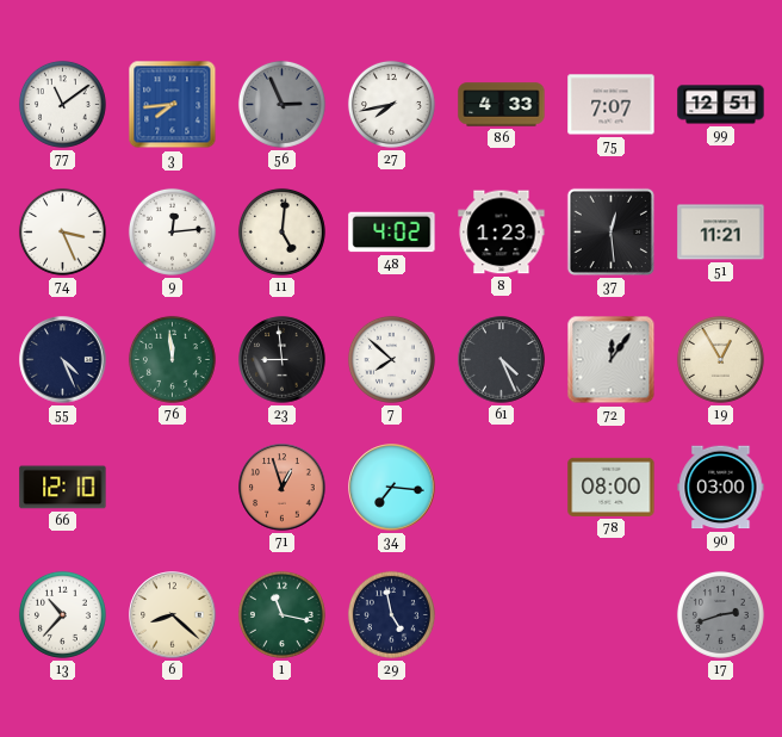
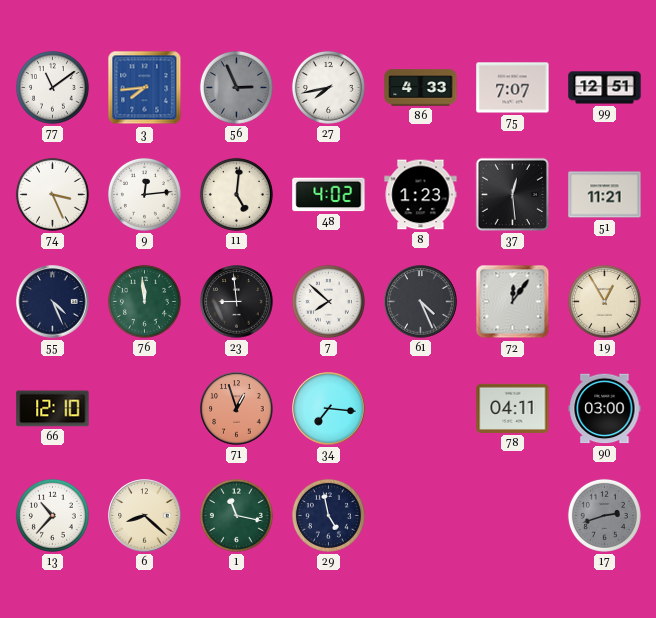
78: 08:00 -> 04:11 (513, 408)
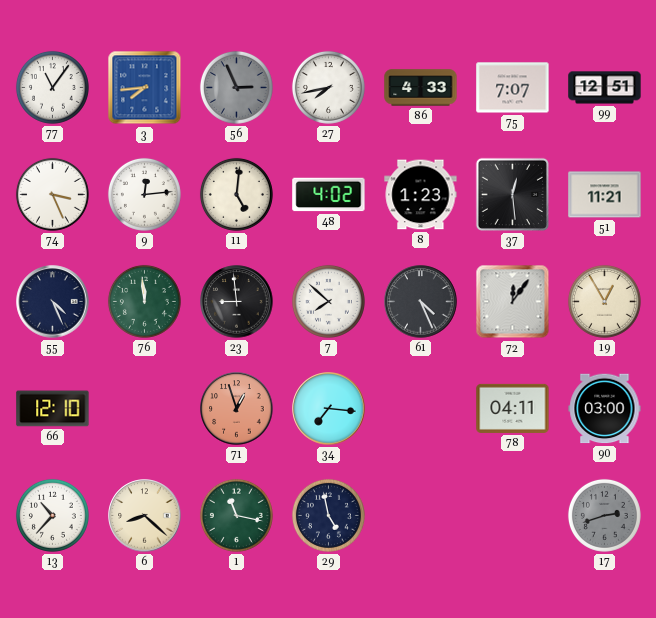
77: 11:09 -> 11:06 (52, 87)
